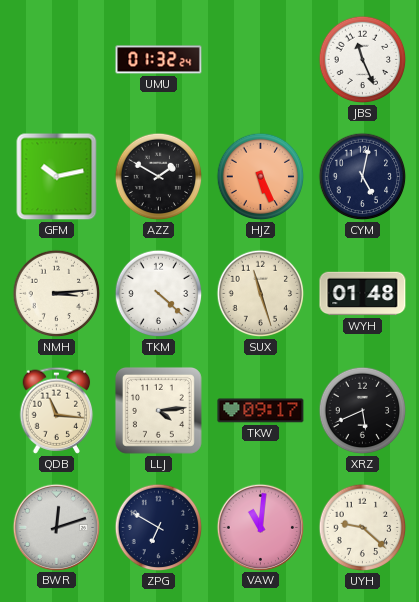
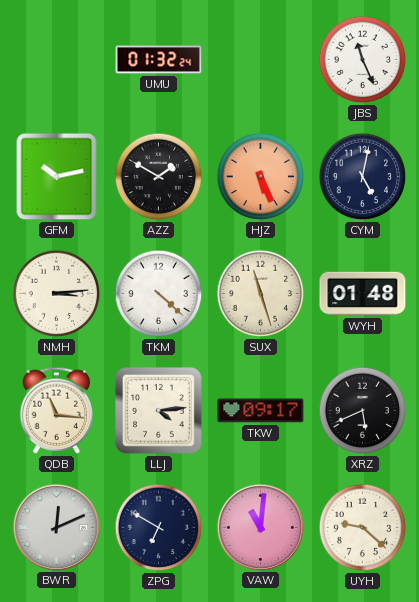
BWR: 12:12 -> 12:11 (56, 527)
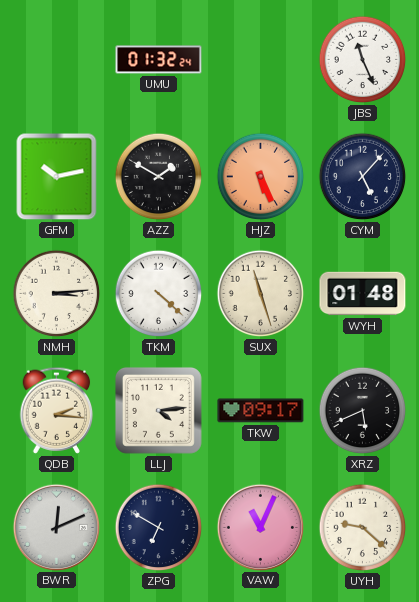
CYM: 5:02 -> 5:07 (363, 177)
QDB: 11:16 -> 2:16 (57, 410)
VAW: 11:01 -> 11:04 (260, 527)
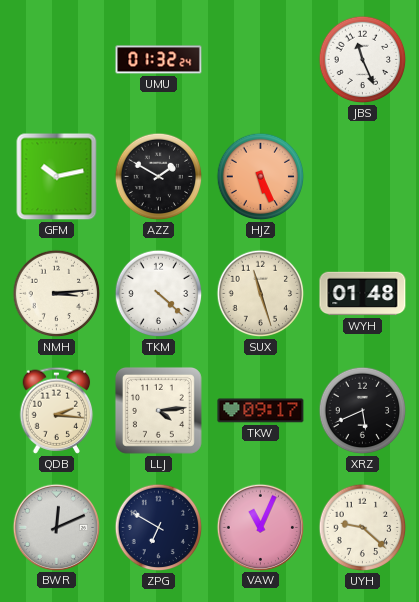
CYM: 5:07 -> none (363, 177)
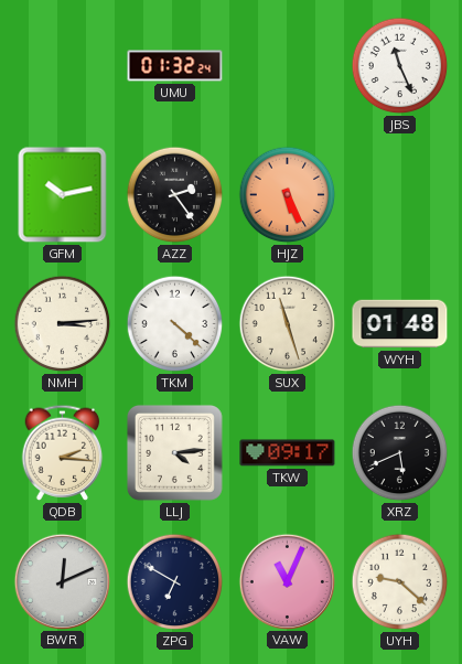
AZZ: 1:50 -> 2:24 (175, 195)
